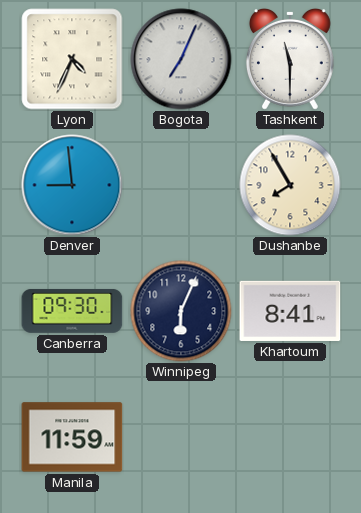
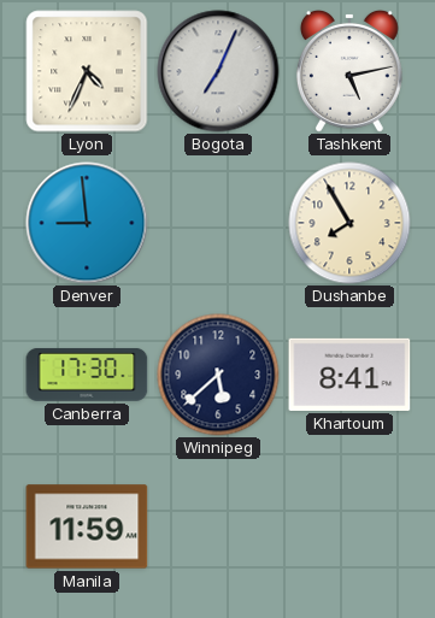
Tashkent: 11:30 -> 5:13 (349, 71)
Canberra: 09:30 -> 17:30 (87, 375)
Winnipeg: 6:04 -> 5:38 (218, 375)
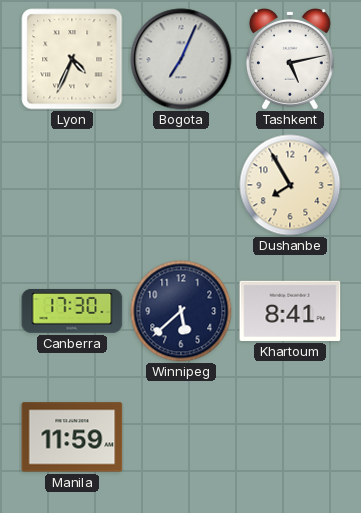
Denver: 8:59 -> none (87, 223)
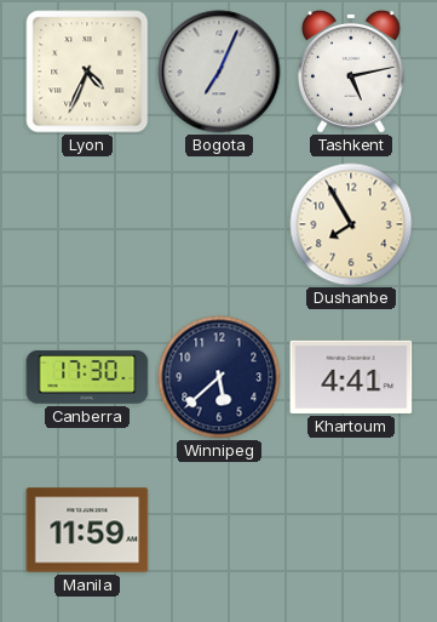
Khartoum: 8:41 -> 4:41 (351, 377)
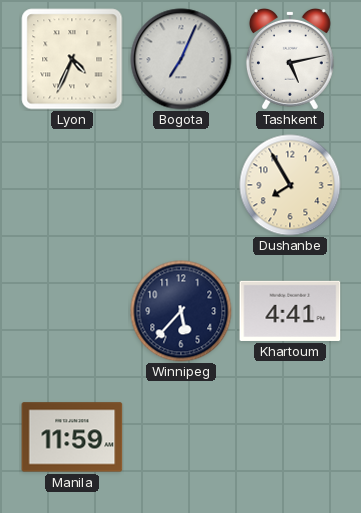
Canberra: 17:30 -> none (87, 377)
Winnipeg: 5:38 -> 5:37 (181, 311)
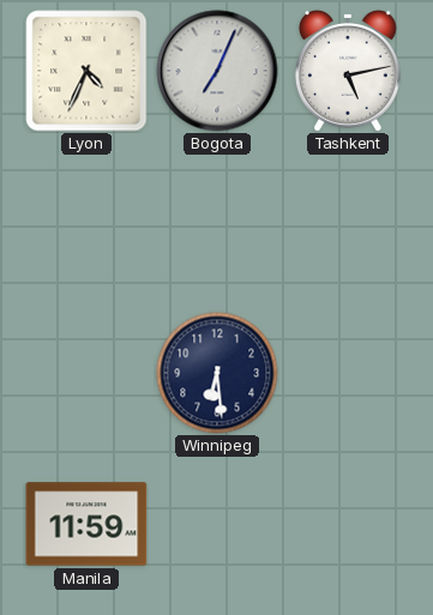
Dushanbe: 7:55 -> none (290, 185)
Winnipeg: 5:37 -> 6:29 (217, 373)
Khartoum: 4:41 -> none (290, 311)
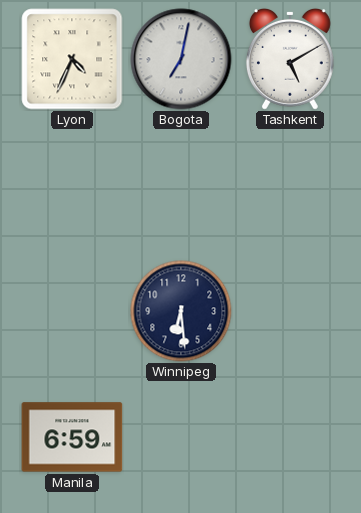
Bogota: 7:04 -> 7:02 (181, 59)
Tashkent: 5:13 -> 5:10 (290, 59)
Manila: 11:59 -> 6:59 (72, 437)
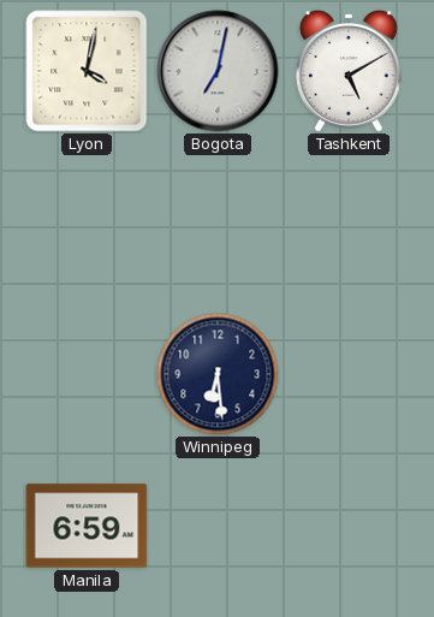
Lyon: 4:34 -> 4:02 (87, 71)
